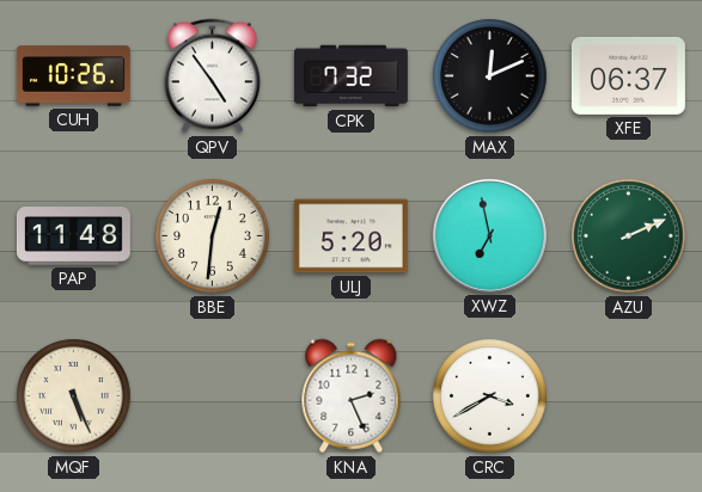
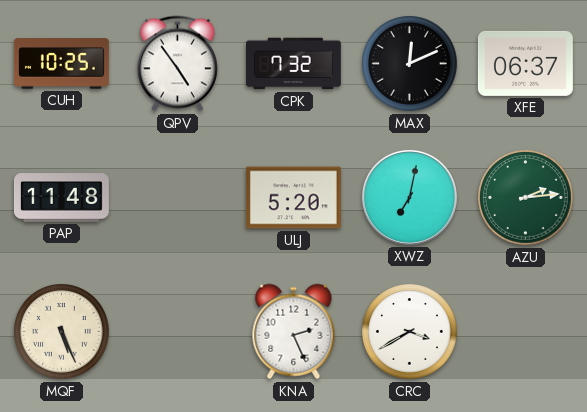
CUH: 10:26 -> 10:25 (61, 64)
BBE: 12:31 -> none (213, 236)
XWZ: 6:58 -> 7:02 (409, 197)
AZU: 2:11 -> 2:14 (526, 198)
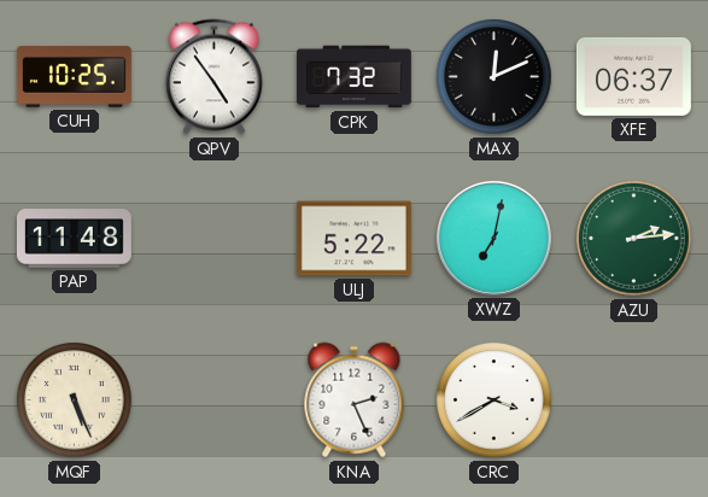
ULJ: 5:20 -> 5:22 (353, 239)
